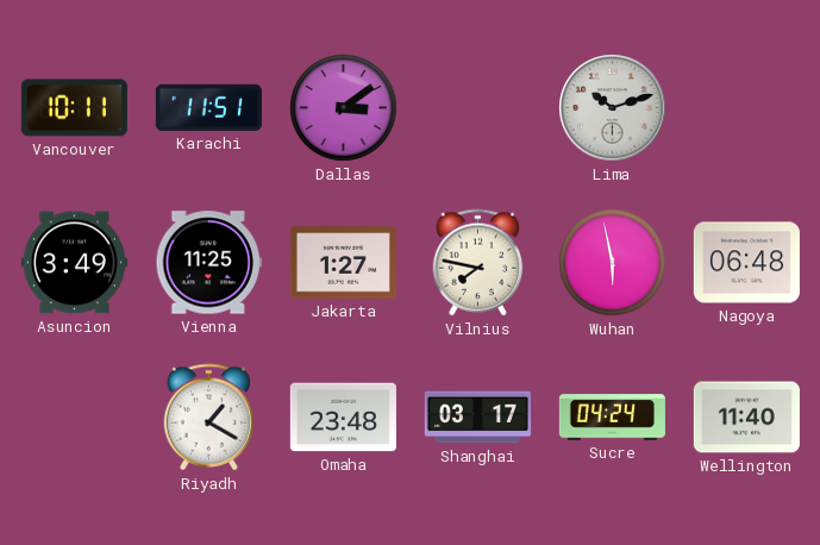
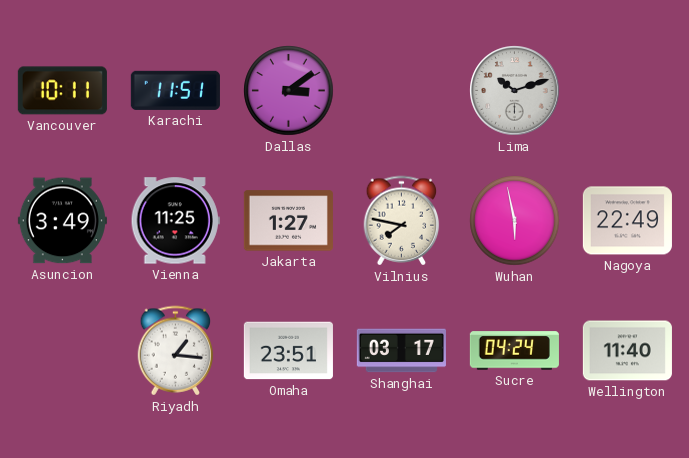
Nagoya: 06:48 -> 22:49 (627, 221)
Riyadh: 1:20 -> 1:16 (176, 351)
Omaha: 23:48 -> 23:51 (288, 351)
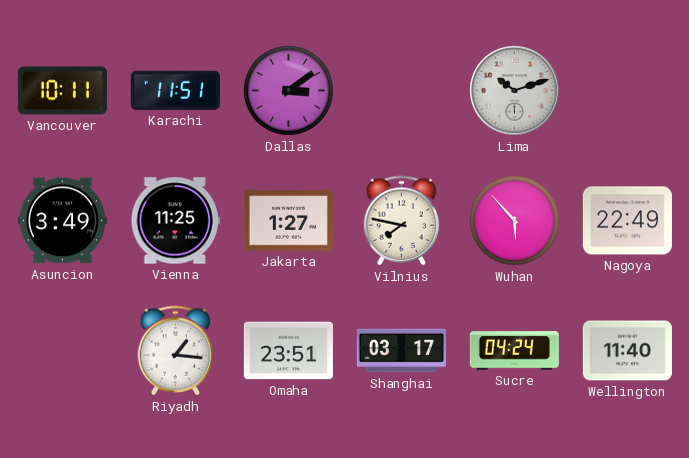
Wuhan: 5:58 -> 5:53 (515, 221)
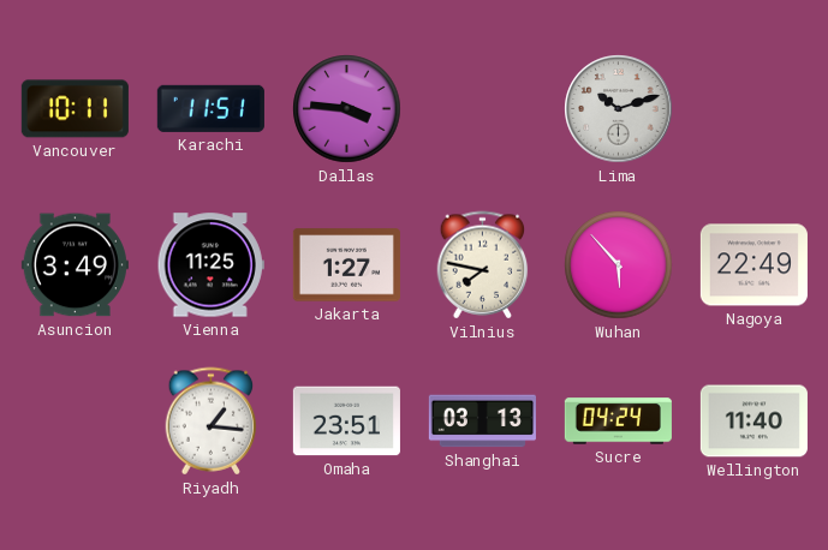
Dallas: 3:09 -> 3:46 (347, 109)
Shanghai: 03:17 -> 03:13 (482, 422)
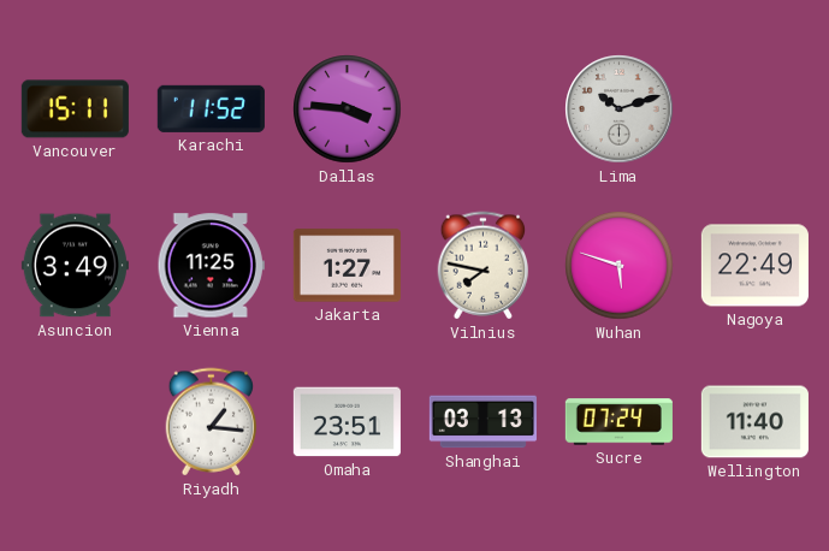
Vancouver: 10:11 -> 15:11 (75, 109)
Karachi: 11:51 -> 11:52 (211, 108)
Wuhan: 5:53 -> 5:48 (620, 266)
Sucre: 04:24 -> 07:24 (618, 422)
